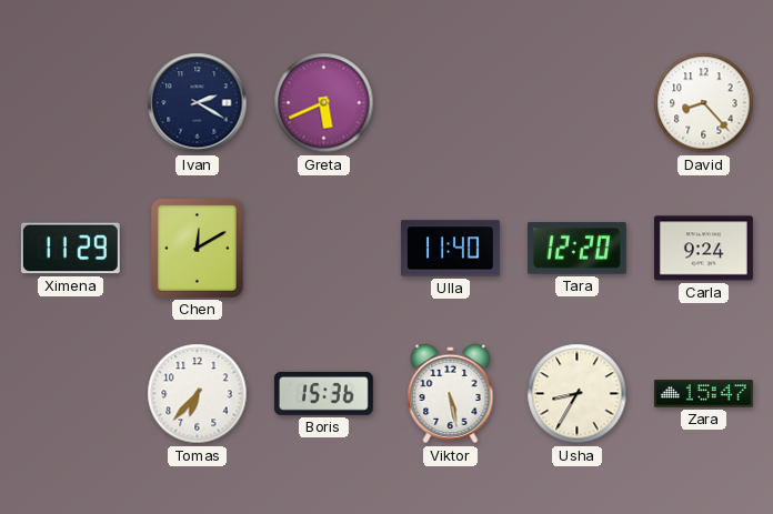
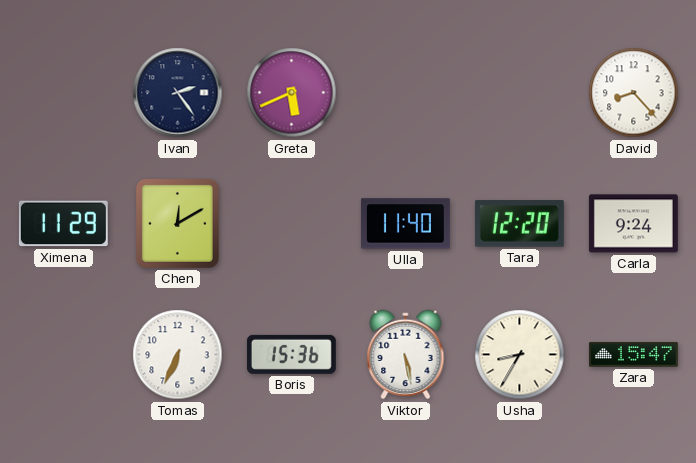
Ivan: 2:20 -> 2:24 (178, 93)
Tomas: 6:37 -> 6:34 (178, 355)
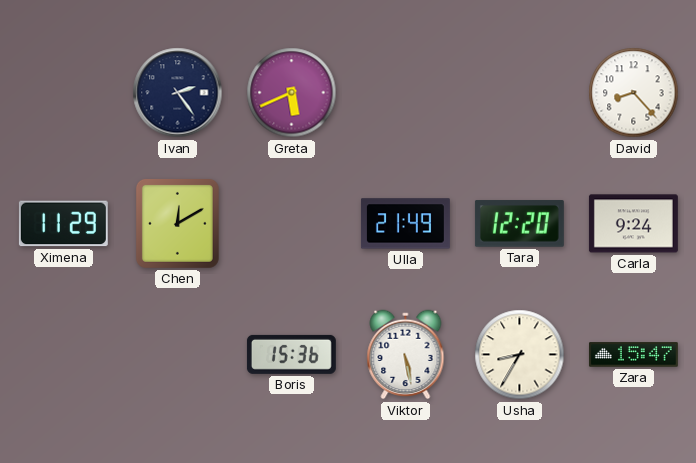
Ulla: 11:40 -> 21:49 (405, 224)
Tomas: 6:34 -> none (178, 355)
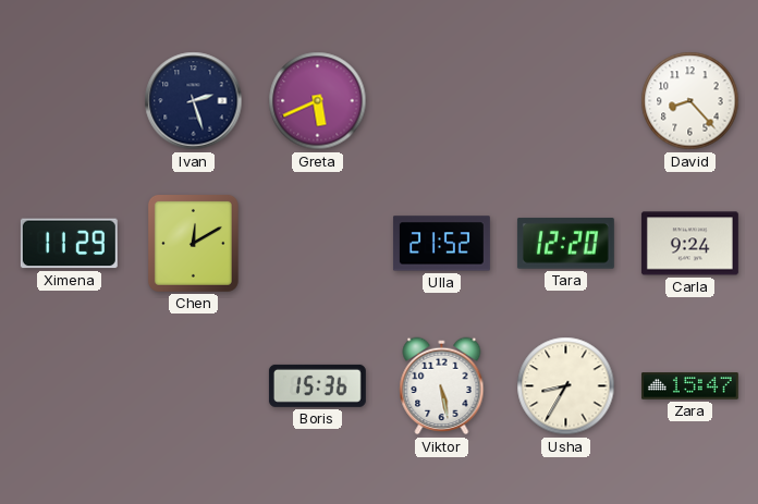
Ivan: 2:24 -> 2:27 (194, 101)
Ulla: 21:49 -> 21:52 (441, 244)
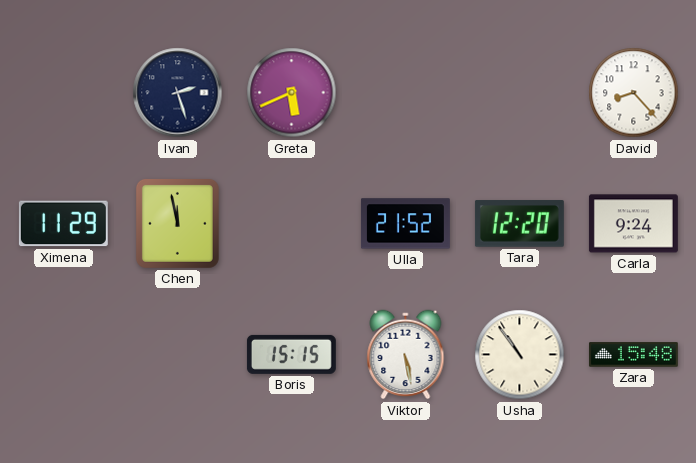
Chen: 12:10 -> 11:58 (177, 223)
Boris: 15:36 -> 15:15 (291, 354)
Usha: 8:35 -> 10:54 (520, 355)
Zara: 15:47 -> 15:48 (633, 355)
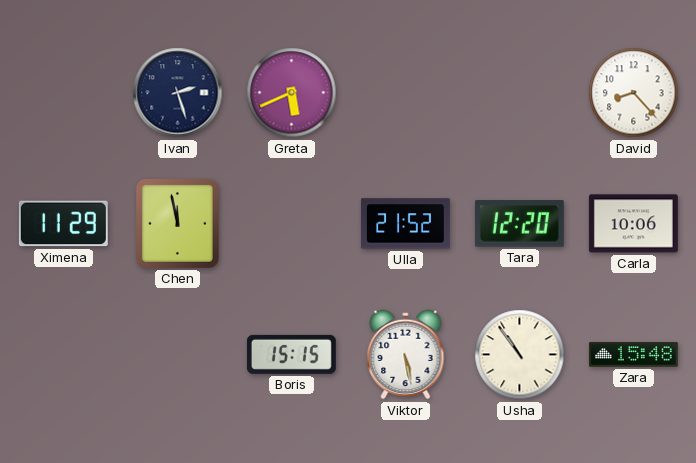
Carla: 9:24 -> 10:06 (633, 224)
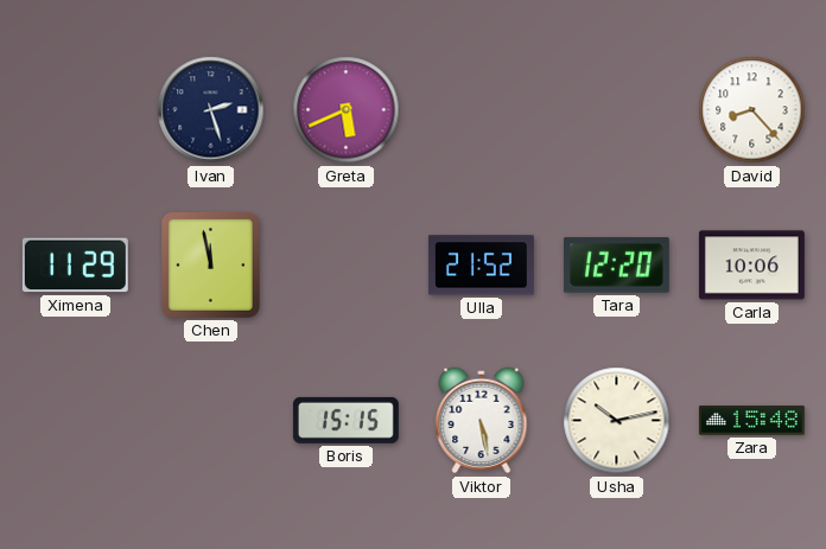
Usha: 10:54 -> 10:13 (617, 421)
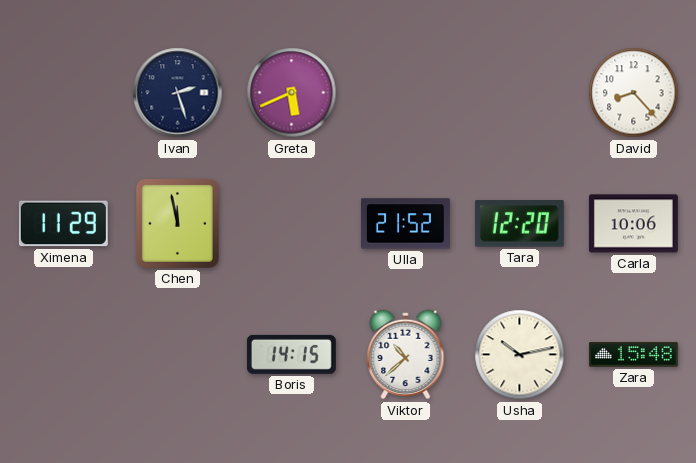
Boris: 15:15 -> 14:15 (291, 354)
Viktor: 5:28 -> 10:38 (406, 355)
